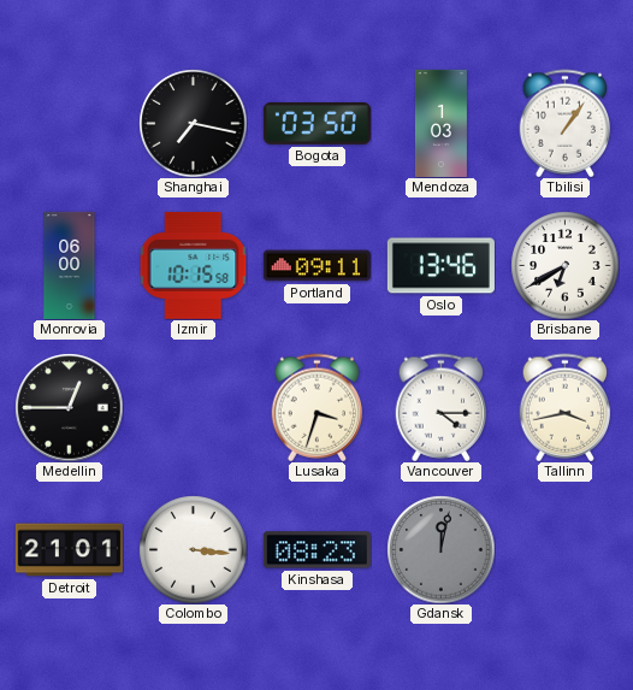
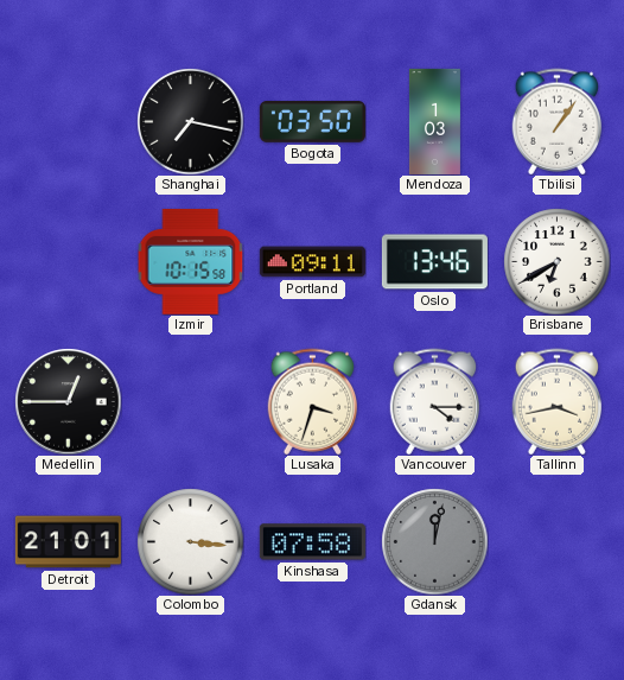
Monrovia: 06:00 -> none (70, 265)
Kinshasa: 08:23 -> 07:58 (312, 542)
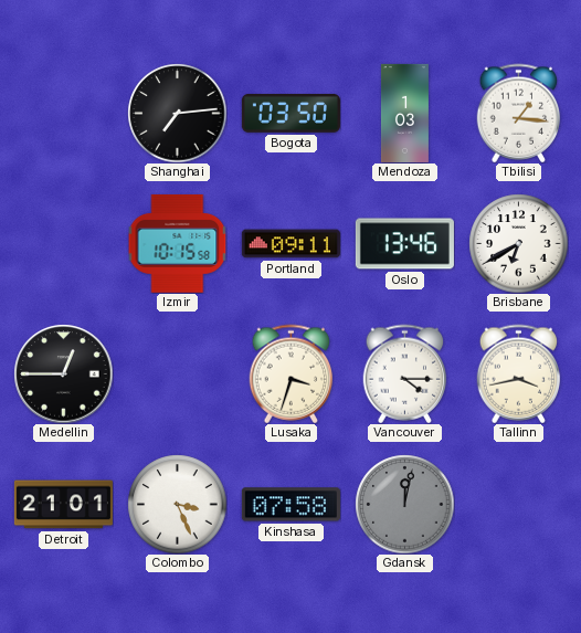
Shanghai: 7:17 -> 7:14 (177, 113)
Tbilisi: 1:06 -> 1:16 (519, 113)
Colombo: 3:16 -> 3:26 (177, 504)
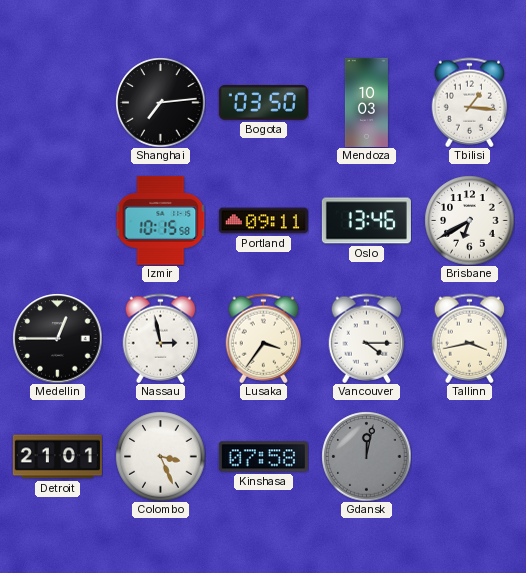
Mendoza: 1:03 -> 10:03 (366, 102)
Nassau: none -> 2:58 (161, 338)
Lusaka: 3:33 -> 3:36 (264, 338)
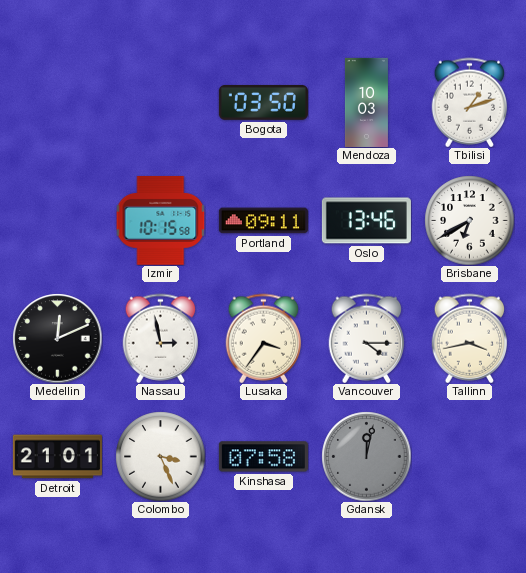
Shanghai: 7:14 -> none (160, 102)
Tbilisi: 1:16 -> 1:12 (470, 102)
Medellin: 12:45 -> 12:11 (57, 338)
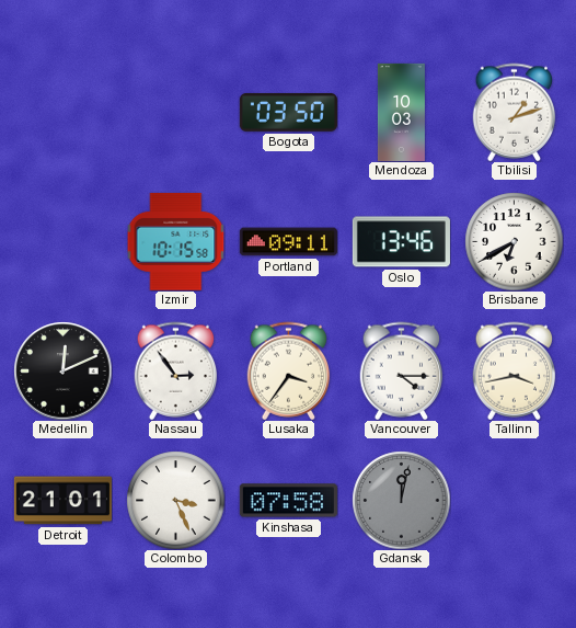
Nassau: 2:58 -> 2:54 (176, 370)
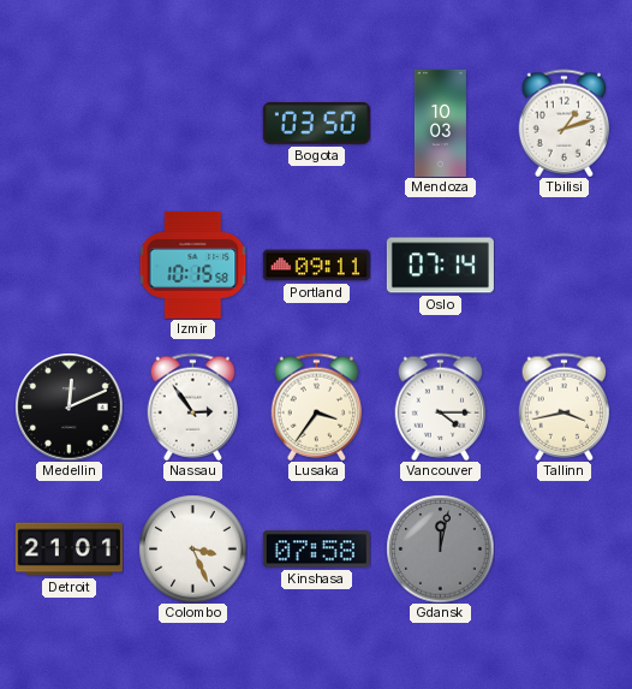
Oslo: 13:46 -> 07:14 (440, 266)
Brisbane: 6:40 -> none (514, 241)
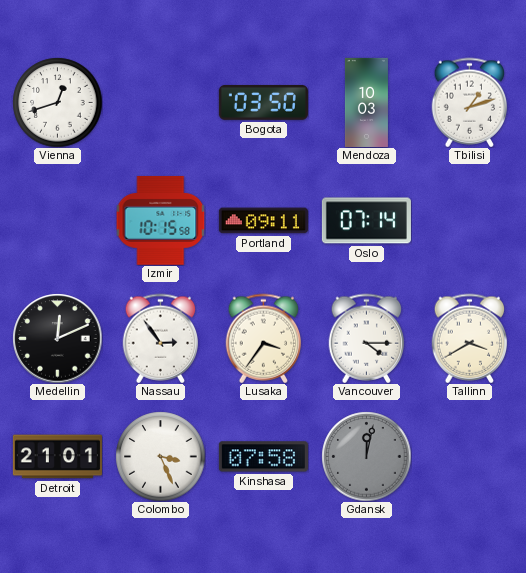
Vienna: none -> 12:42 (57, 102)
Tallinn: 3:43 -> 3:40 (470, 338)
